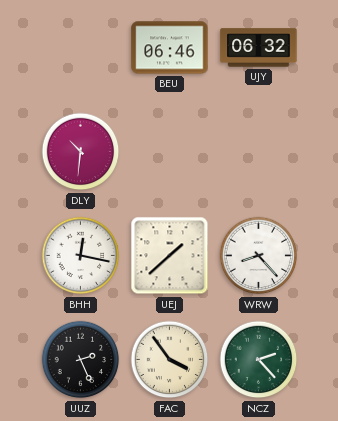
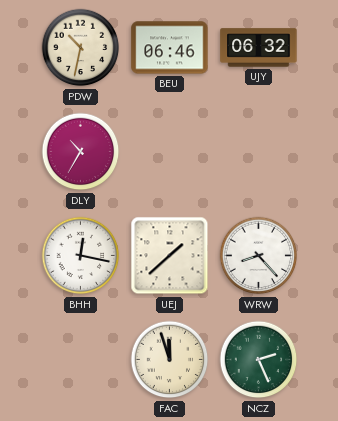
PDW: none -> 10:32 (81, 48)
DLY: 10:31 -> 10:35 (81, 152)
UUZ: 2:26 -> none (81, 360)
FAC: 3:54 -> 11:57 (170, 360)
NCZ: 2:23 -> 2:26 (259, 360)
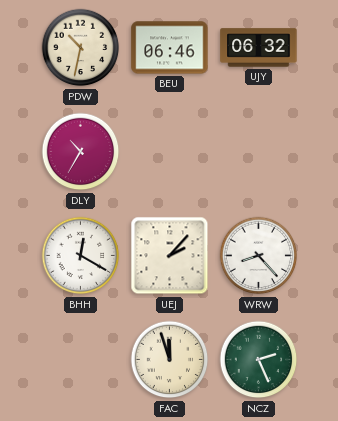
BHH: 12:17 -> 12:20 (81, 256)
UEJ: 1:38 -> 2:07 (170, 256)
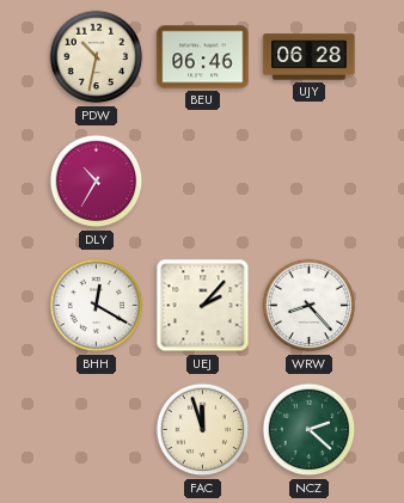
UJY: 06:32 -> 06:28 (310, 57)
NCZ: 2:26 -> 2:22 (310, 430)
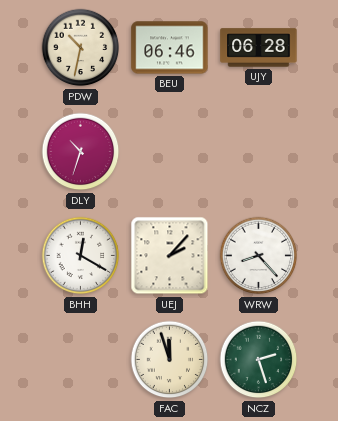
DLY: 10:35 -> 10:33 (81, 152)
NCZ: 2:22 -> 2:27 (259, 360)
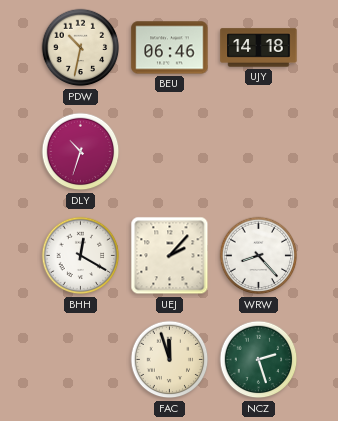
UJY: 06:28 -> 14:18 (259, 48)
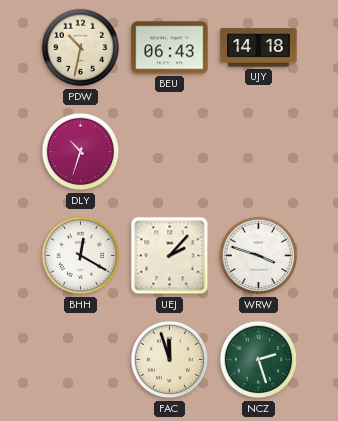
BEU: 06:46 -> 06:43 (170, 48)
WRW: 8:23 -> 3:48 (259, 256)
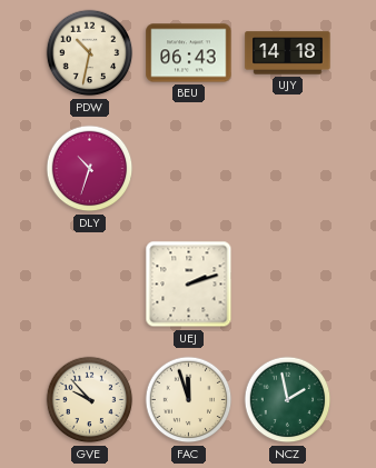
BHH: 12:20 -> none (81, 256)
UEJ: 2:07 -> 2:12 (189, 285)
WRW: 3:48 -> none (259, 256)
GVE: none -> 9:53 (90, 400)
NCZ: 2:27 -> 1:58 (288, 400)
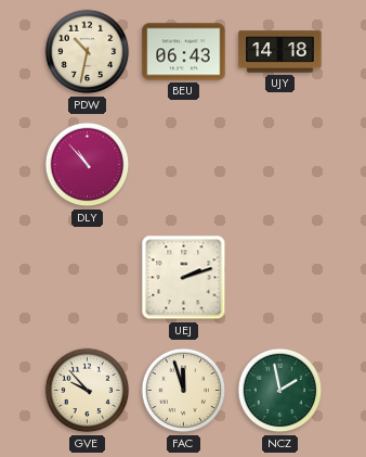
DLY: 10:33 -> 10:53 (88, 165)
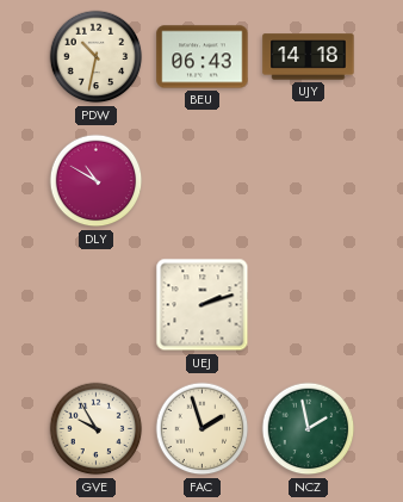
DLY: 10:53 -> 10:50 (97, 181)
GVE: 9:53 -> 9:55 (97, 429)
FAC: 11:57 -> 1:57 (203, 429)
